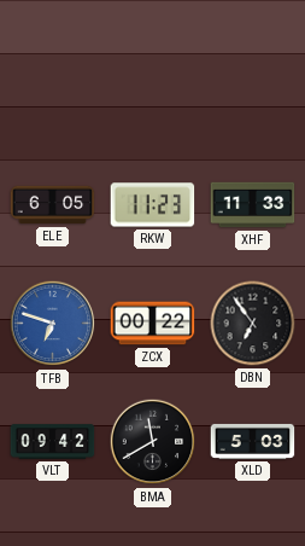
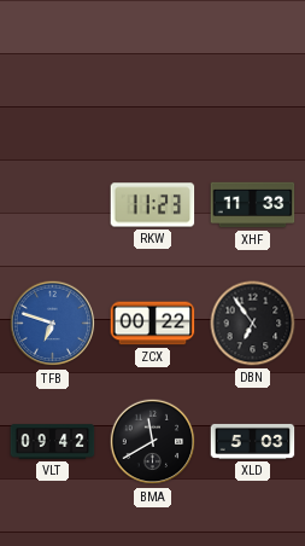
ELE: 6:05 -> none (53, 205)
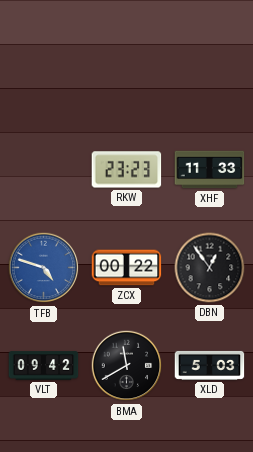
RKW: 11:23 -> 23:23 (127, 170)
TFB: 6:48 -> 4:48 (44, 268)
DBN: 6:54 -> 12:54 (210, 268)
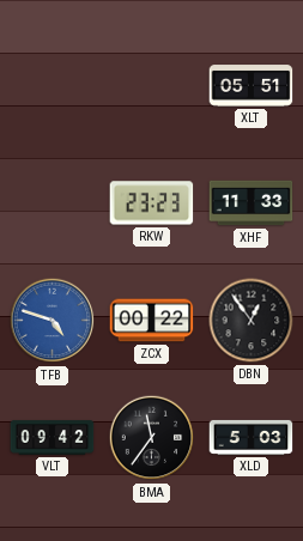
XLT: none -> 05:51 (252, 86)
BMA: 11:40 -> 11:36 (152, 438)
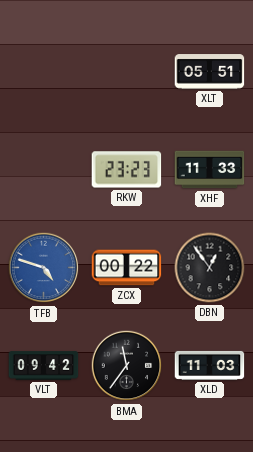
XLD: 5:03 -> 11:03 (210, 365)
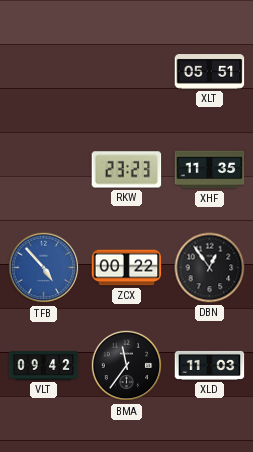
XHF: 11:33 -> 11:35 (210, 170)
TFB: 4:48 -> 4:53 (44, 268)
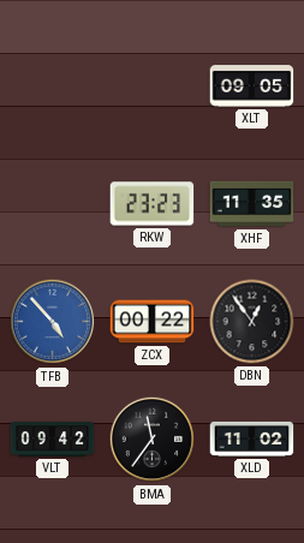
XLT: 05:51 -> 09:05 (252, 86)
XLD: 11:03 -> 11:02 (252, 438)
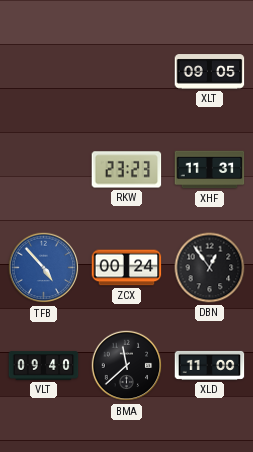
XHF: 11:35 -> 11:31 (210, 170)
ZCX: 00:22 -> 00:24 (127, 268)
VLT: 09:42 -> 09:40 (44, 366)
BMA: 11:36 -> 11:38 (127, 366)
XLD: 11:02 -> 11:00 (210, 365)
